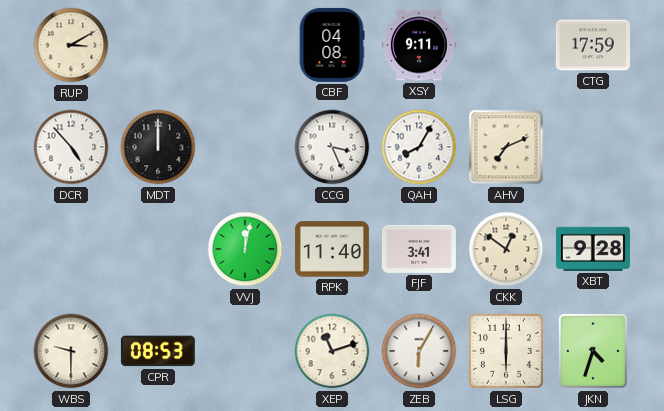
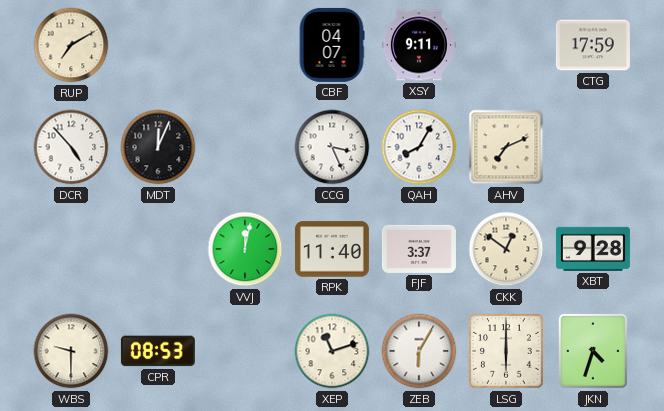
RUP: 3:10 -> 7:10 (71, 45)
CBF: 04:08 -> 04:07 (332, 45)
MDT: 12:00 -> 12:04 (158, 147)
FJF: 3:41 -> 3:37 (419, 249)
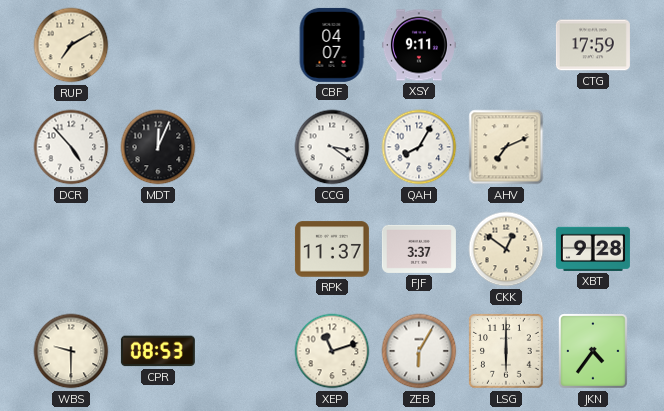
CCG: 3:26 -> 3:21 (332, 147)
VVJ: 12:02 -> none (245, 249)
RPK: 11:40 -> 11:37 (332, 249)
JKN: 4:33 -> 4:36 (594, 351)
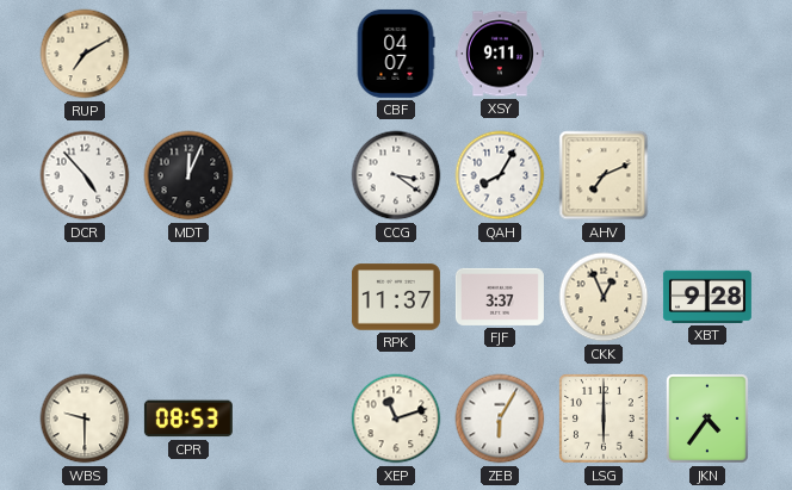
CTG: 17:59 -> none (593, 45)
CKK: 12:51 -> 12:56 (604, 297)
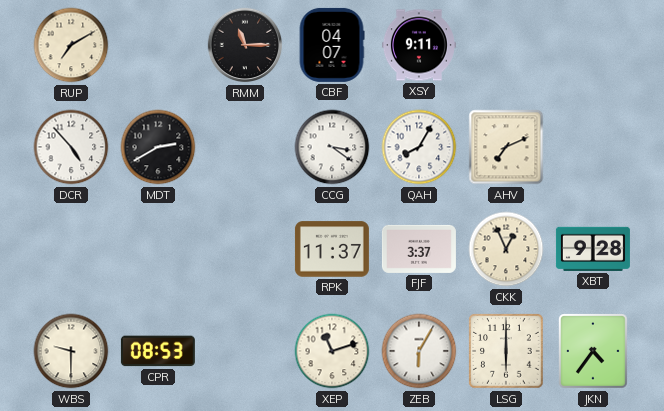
RMM: none -> 11:15 (245, 45)
MDT: 12:04 -> 2:40 (158, 147)
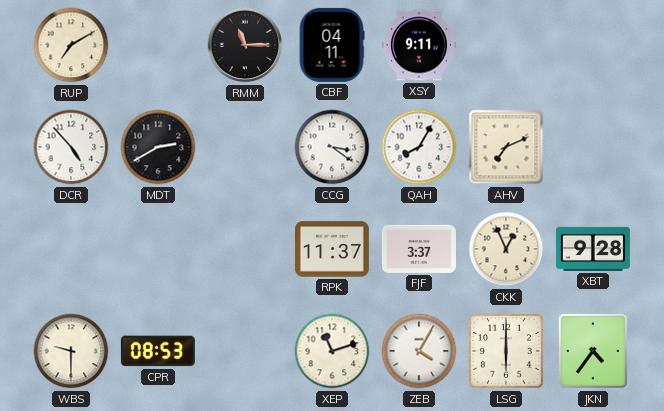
CBF: 04:07 -> 04:11 (332, 45)
ZEB: 6:05 -> 4:05 (419, 351)
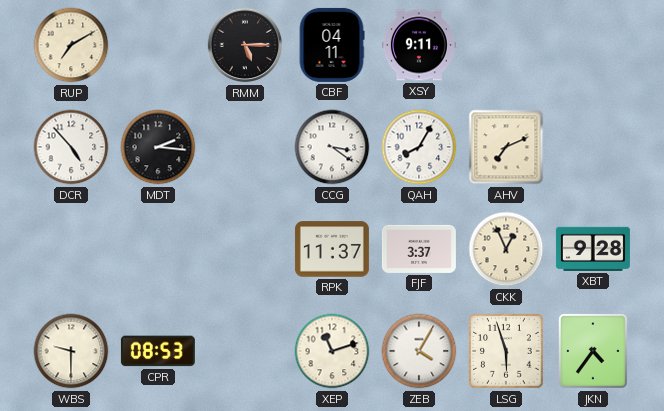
RMM: 11:15 -> 5:15 (245, 45)
MDT: 2:40 -> 2:16 (158, 147)
LSG: 6:00 -> 5:57 (506, 351)
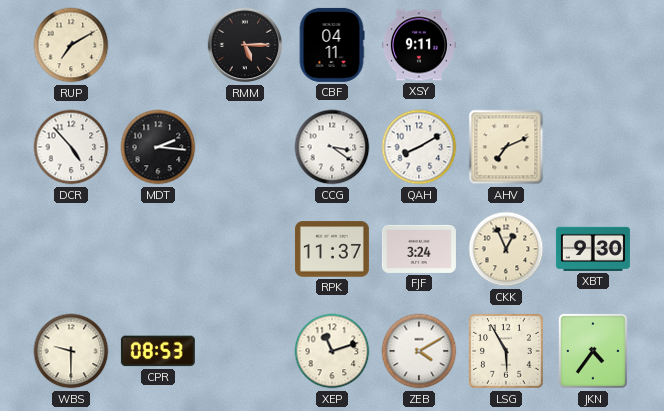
QAH: 8:05 -> 8:10 (419, 147)
FJF: 3:37 -> 3:24 (419, 249)
XBT: 9:28 -> 9:30 (593, 249)
ZEB: 4:05 -> 4:10 (419, 351)
LSG: 5:57 -> 5:55 (506, 351)
